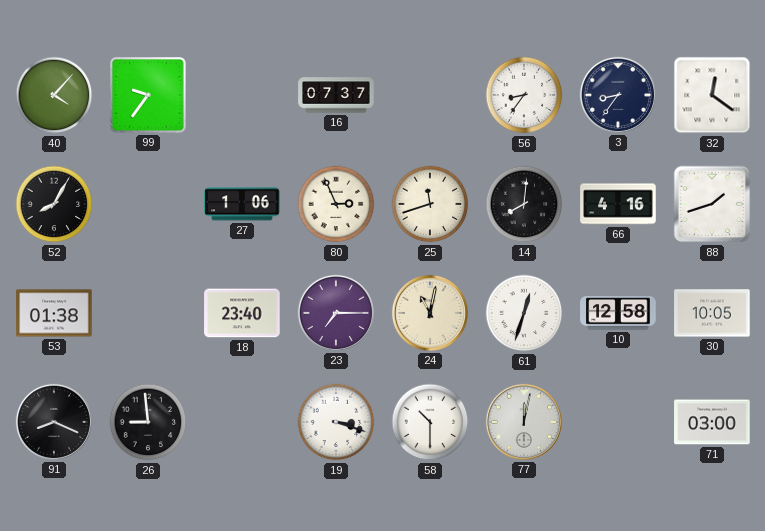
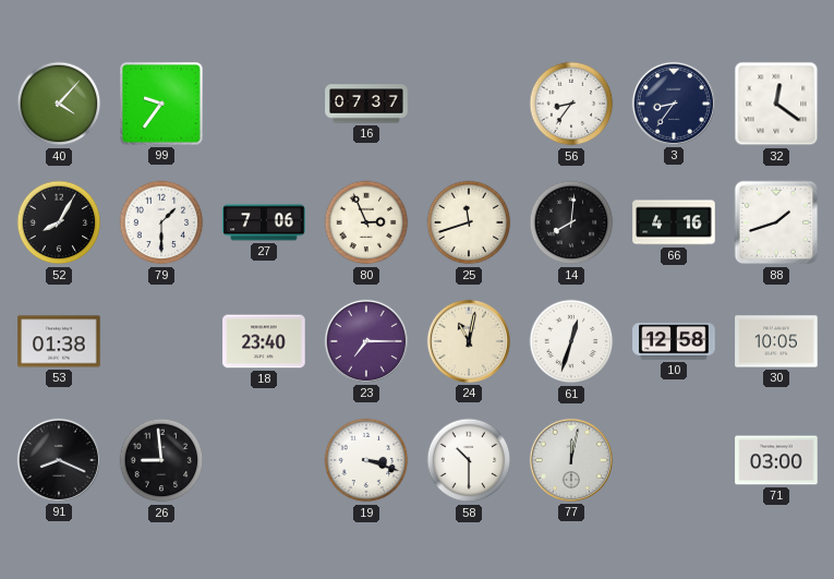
79: none -> 1:30 (161, 222)
27: 1:06 -> 7:06 (264, 222)
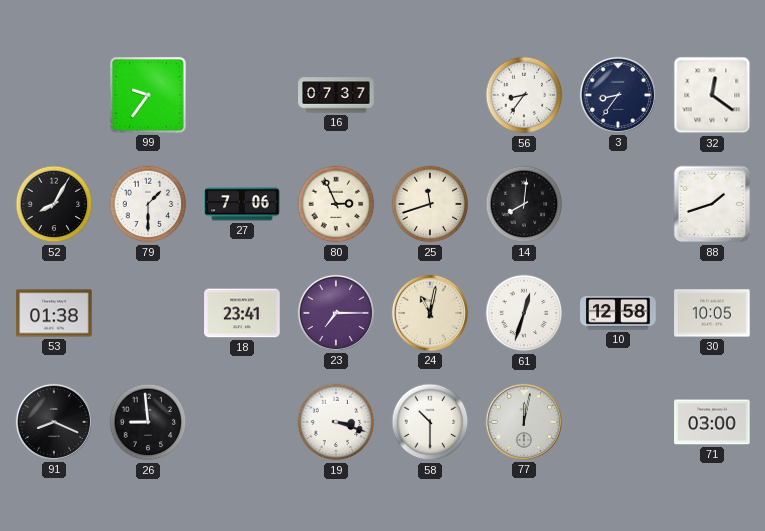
40: 4:07 -> none (59, 104)
66: 4:16 -> none (674, 222)
18: 23:40 -> 23:41 (242, 313)
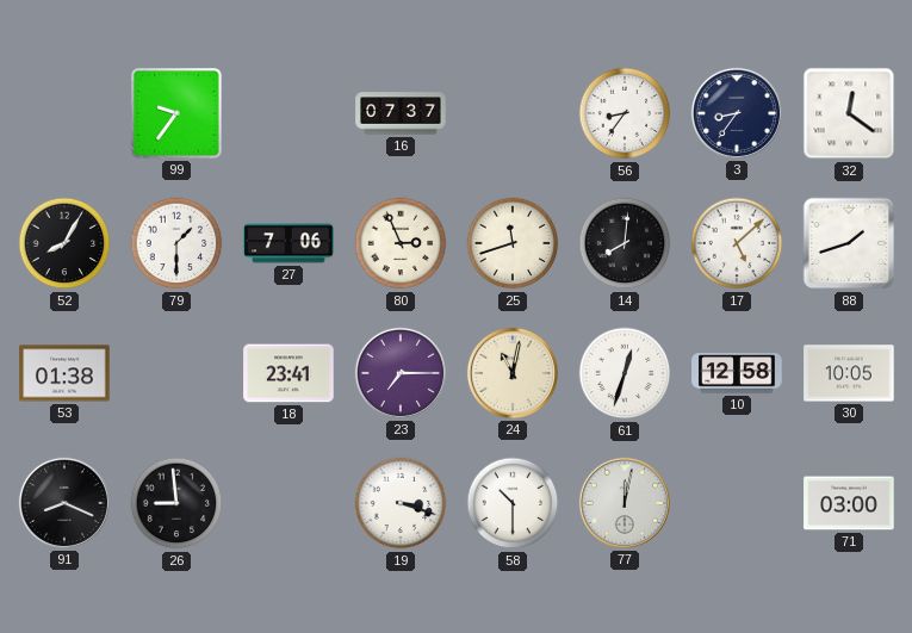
17: none -> 5:08 (737, 243)
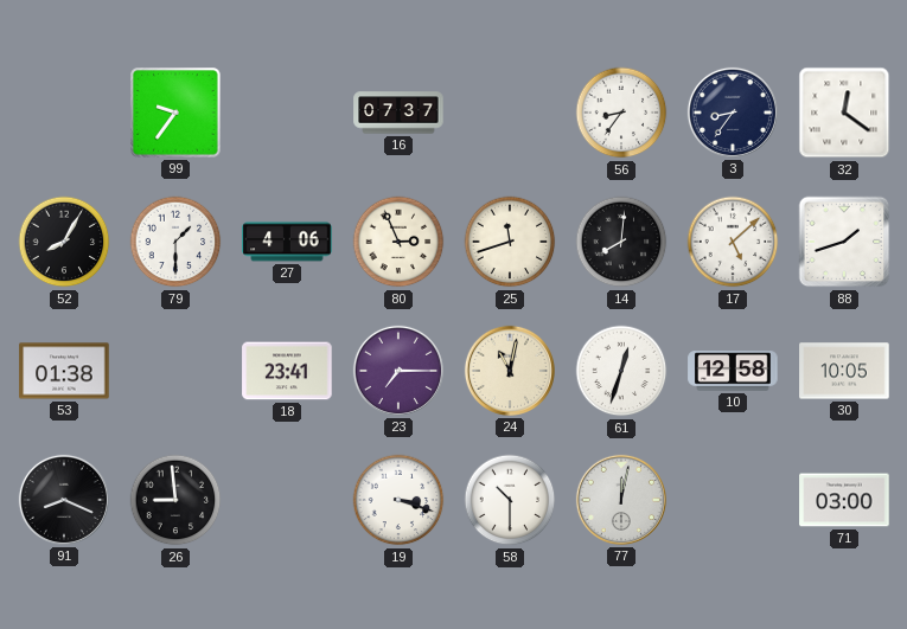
27: 7:06 -> 4:06 (287, 242)
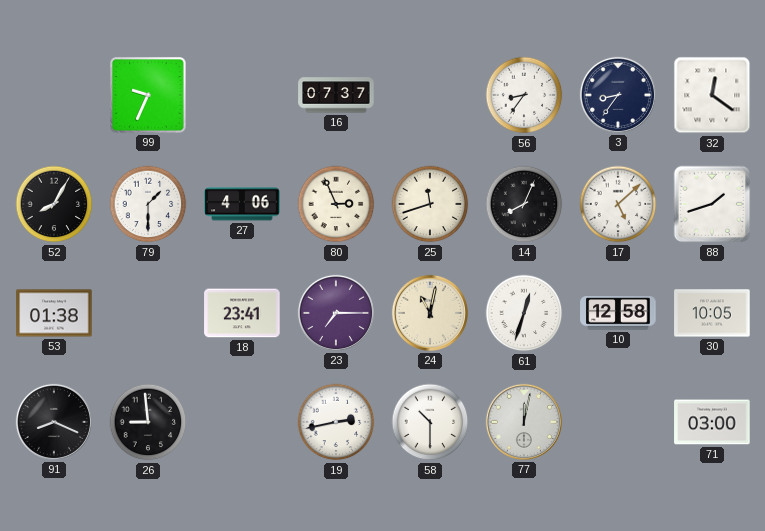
99: 9:36 -> 9:34 (148, 95)
14: 8:01 -> 8:04 (524, 204)
19: 3:18 -> 2:43 (336, 422)
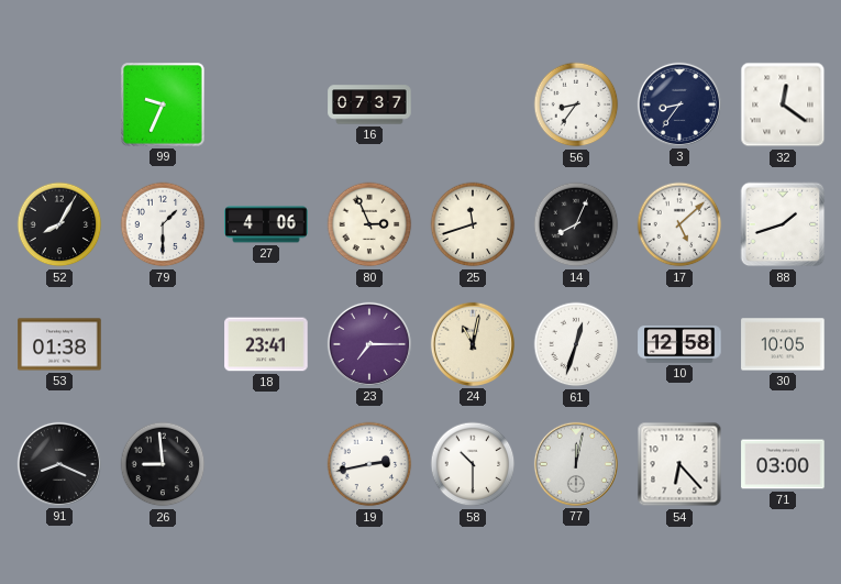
54: none -> 6:23 (679, 464)
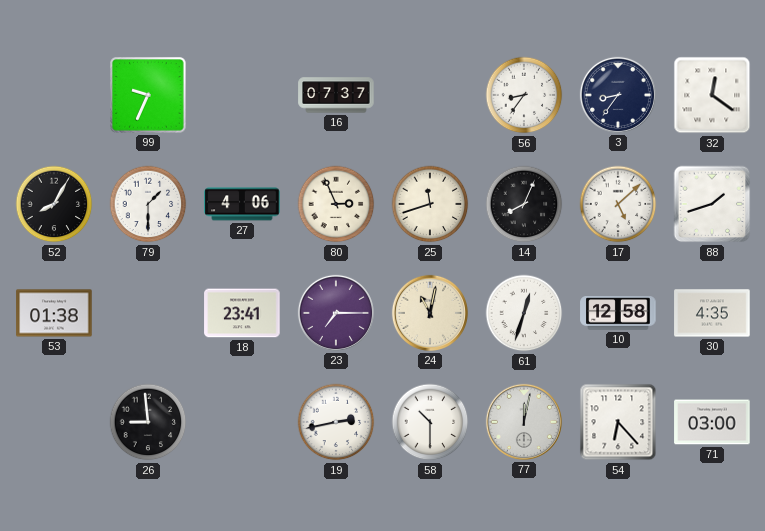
30: 10:05 -> 4:35 (712, 313)
91: 8:19 -> none (59, 464)
